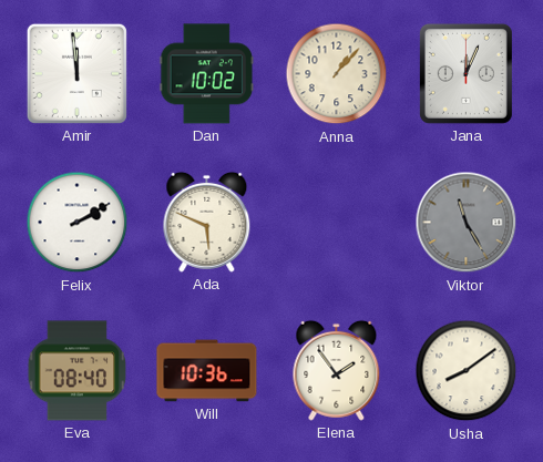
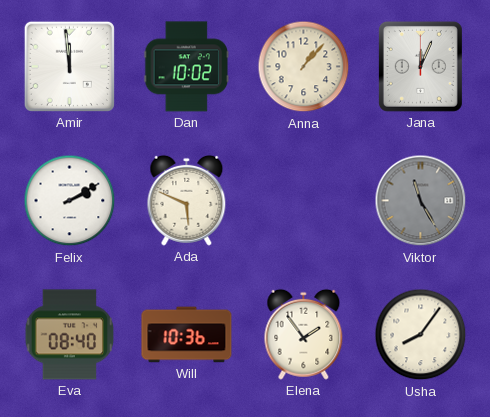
Usha: 8:09 -> 8:06 (421, 335)
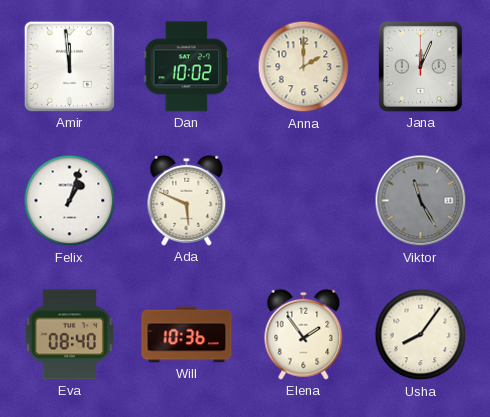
Anna: 1:07 -> 2:00 (304, 67)
Felix: 2:10 -> 1:03 (70, 201)
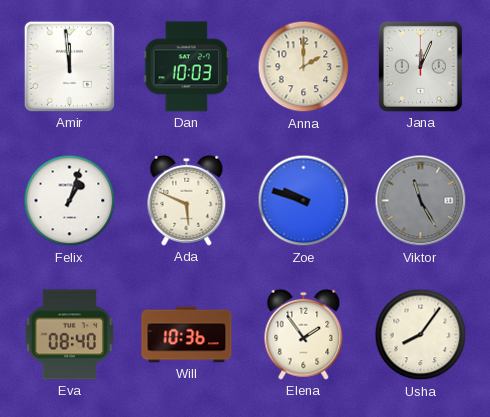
Dan: 10:02 -> 10:03 (187, 67)
Zoe: none -> 9:48 (304, 201)
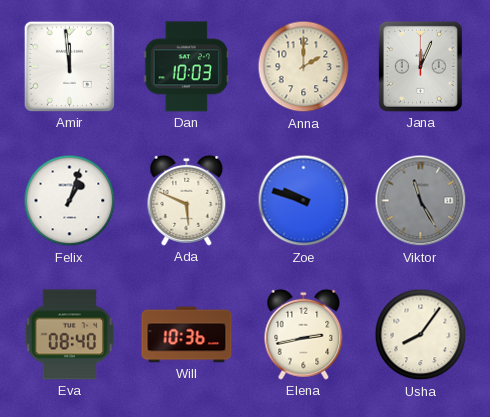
Elena: 1:54 -> 2:43 (304, 334)
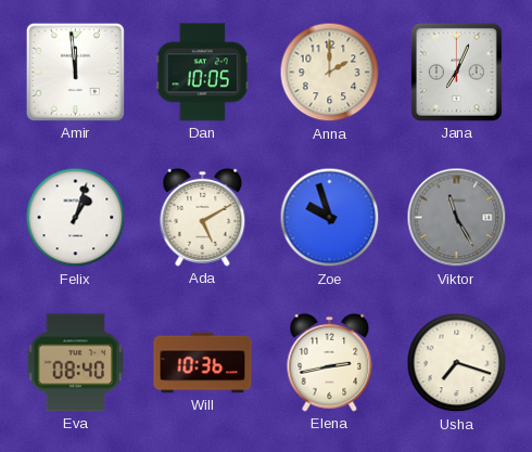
Dan: 10:03 -> 10:05 (203, 73)
Jana: 12:04 -> 7:04 (456, 72)
Ada: 5:49 -> 5:10 (203, 217)
Zoe: 9:48 -> 9:57 (330, 218)
Usha: 8:06 -> 7:18 (457, 363)
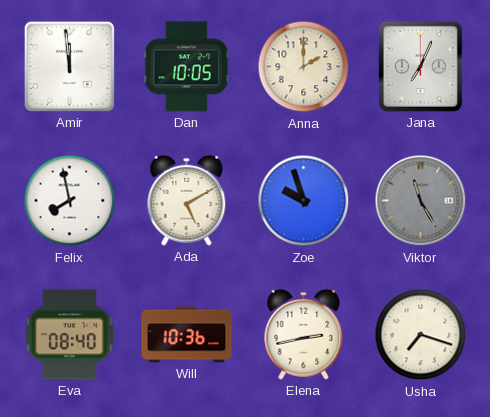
Felix: 1:03 -> 7:58 (70, 201)
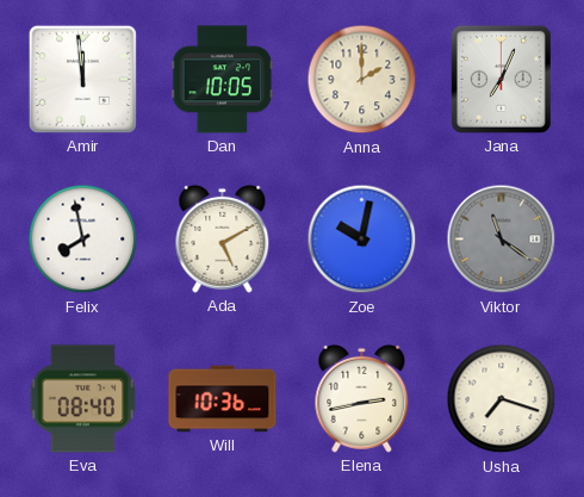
Zoe: 9:57 -> 10:02 (362, 240)
Viktor: 11:25 -> 11:21 (502, 240)
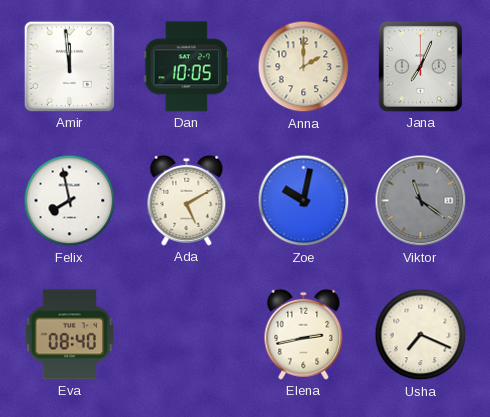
Will: 10:36 -> none (223, 399)
Usha: 7:18 -> 7:19 (421, 335)
